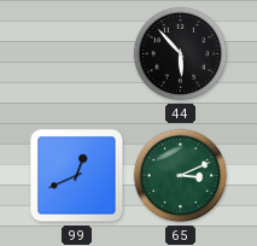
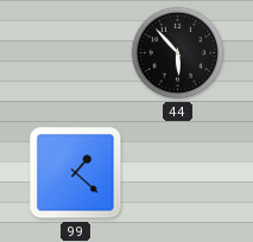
99: 12:41 -> 1:22 (76, 173)
65: 3:11 -> none (181, 176)
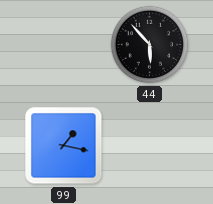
99: 1:22 -> 1:17 (64, 146)
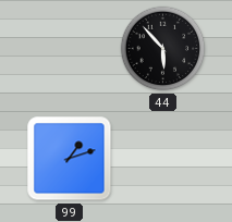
99: 1:17 -> 1:12 (70, 159)
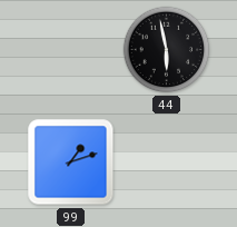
44: 5:53 -> 5:58 (167, 50)
